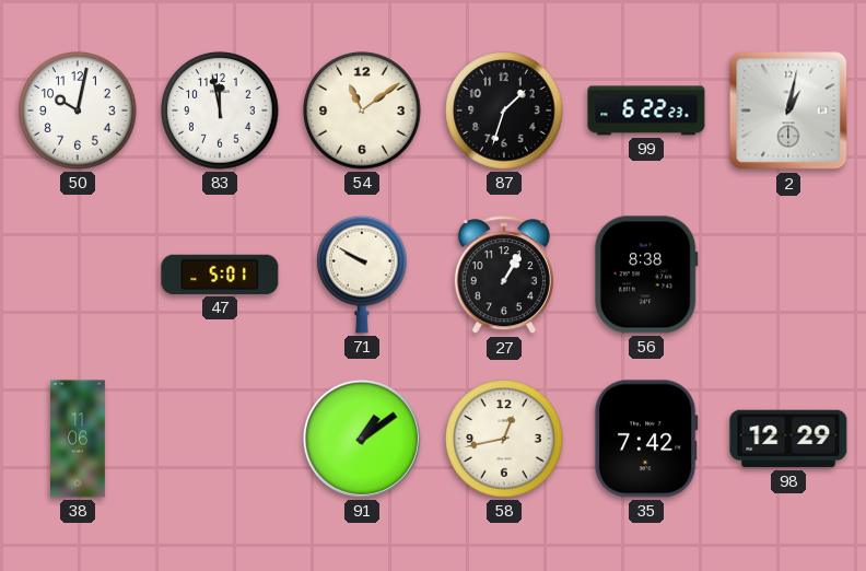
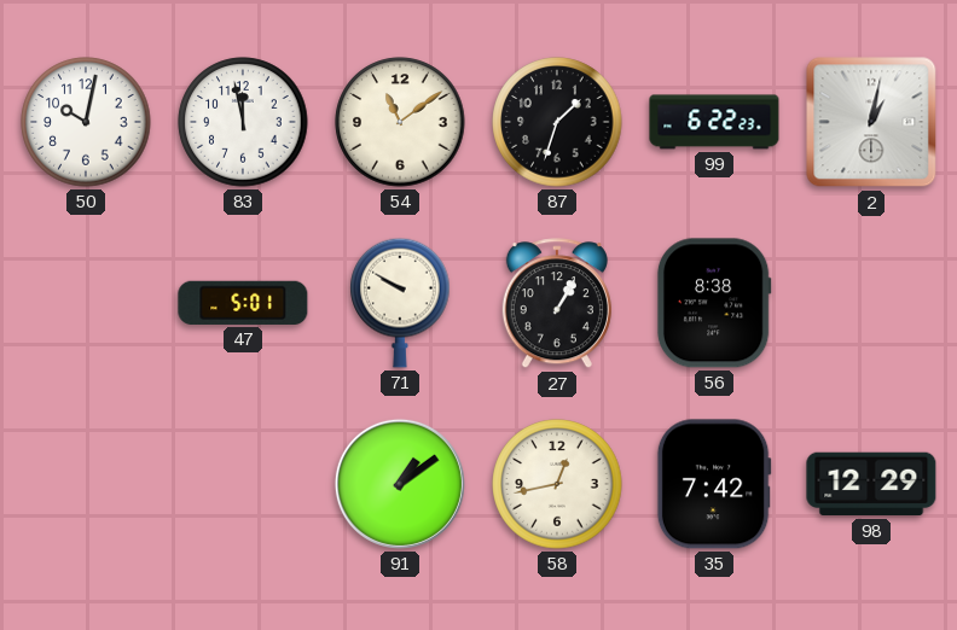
38: 11:06 -> none (79, 439)
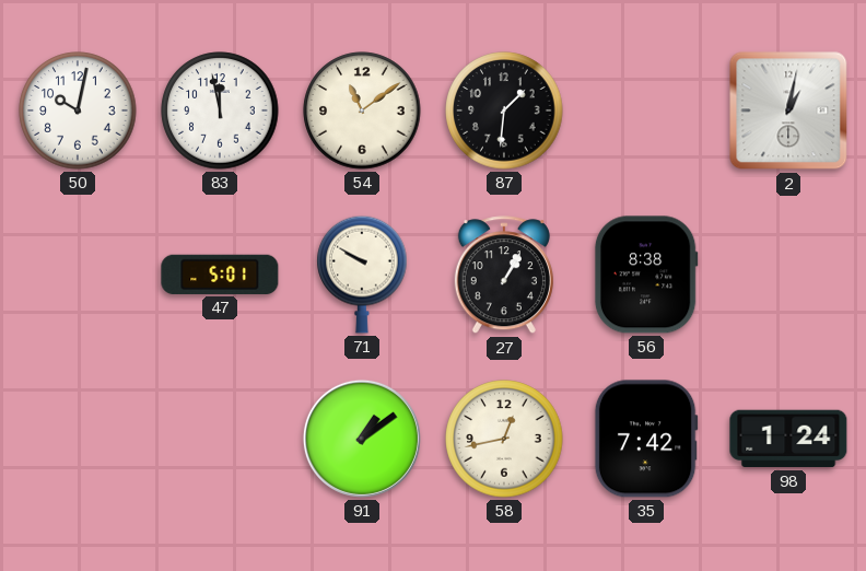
87: 1:33 -> 1:31 (504, 110)
99: 6:22 -> none (714, 122)
98: 12:29 -> 1:24 (788, 439)
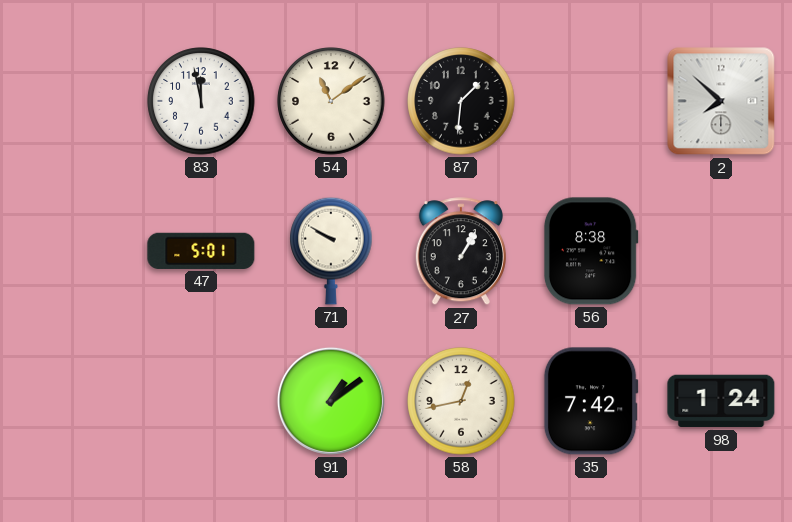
50: 10:02 -> none (78, 110)
2: 1:02 -> 7:52 (721, 101)
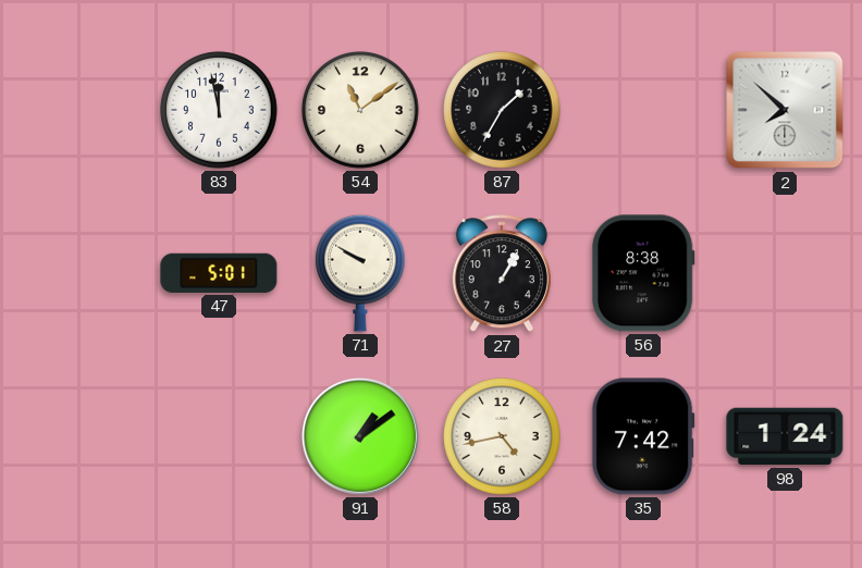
87: 1:31 -> 1:35 (502, 110)
58: 12:43 -> 4:43 (502, 436)
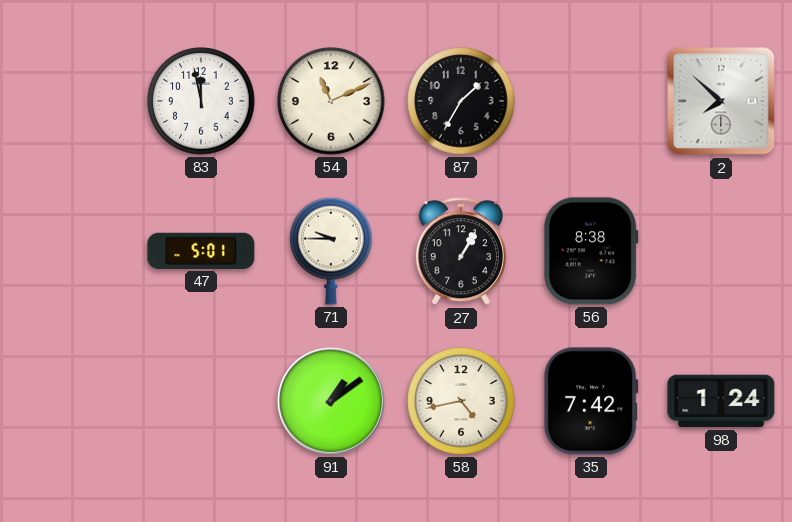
54: 11:09 -> 11:11 (331, 101)
71: 9:50 -> 9:45 (331, 251)
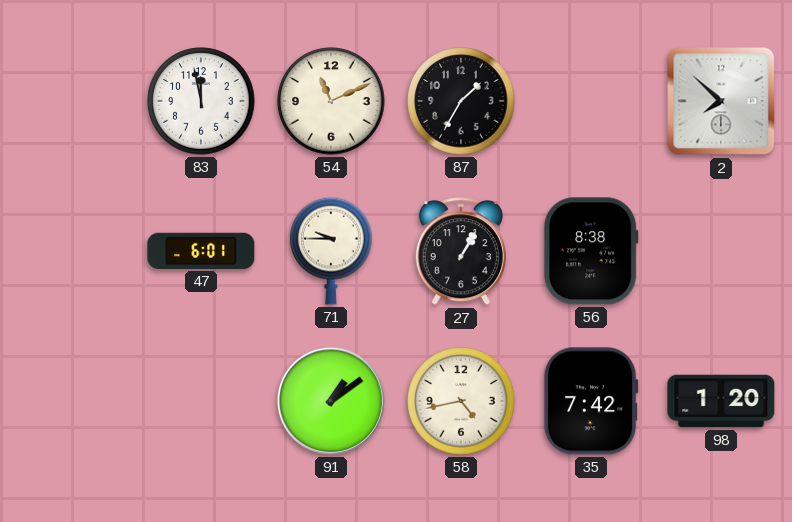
47: 5:01 -> 6:01 (201, 251)
98: 1:24 -> 1:20 (721, 401)
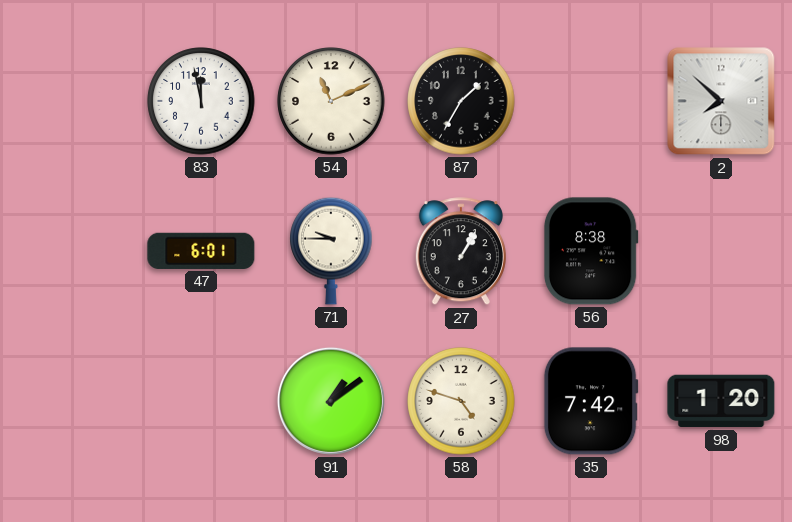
58: 4:43 -> 4:48 (461, 401)
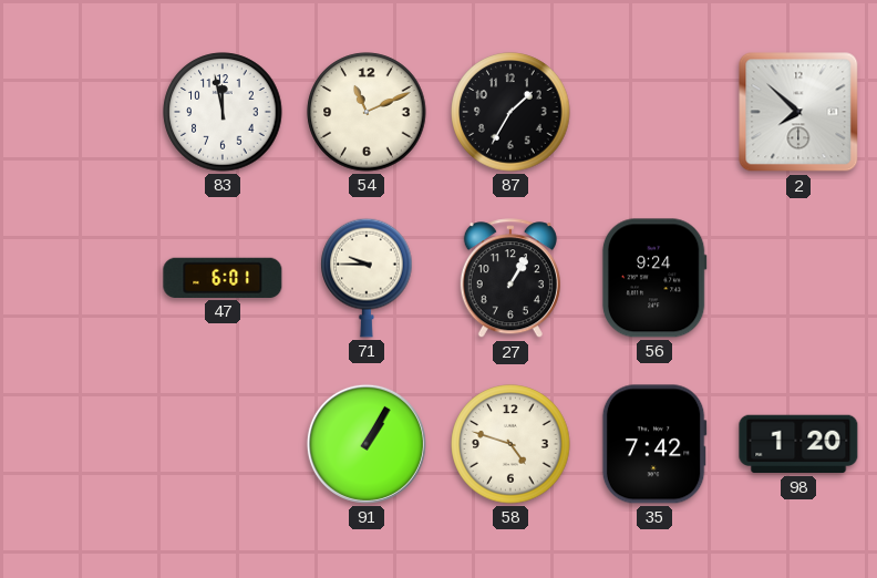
56: 8:38 -> 9:24 (654, 278)
91: 1:09 -> 1:05 (367, 444)
